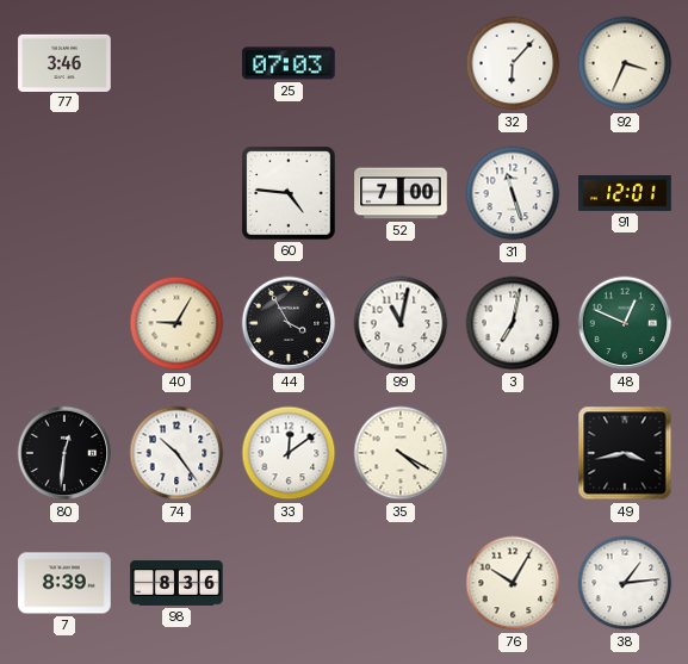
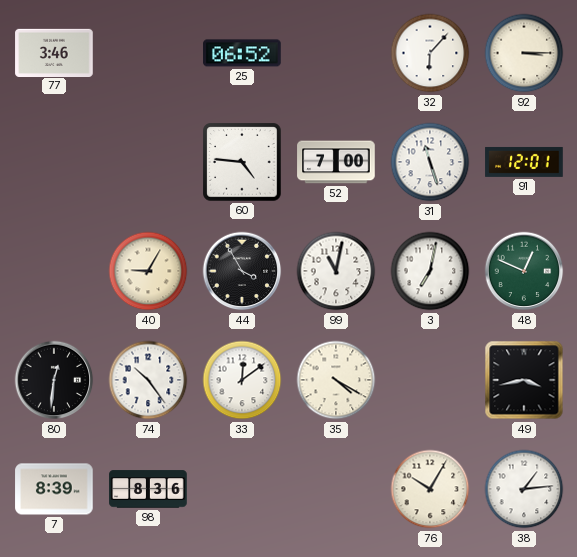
25: 07:03 -> 06:52 (242, 53)
92: 3:34 -> 3:15 (524, 53)
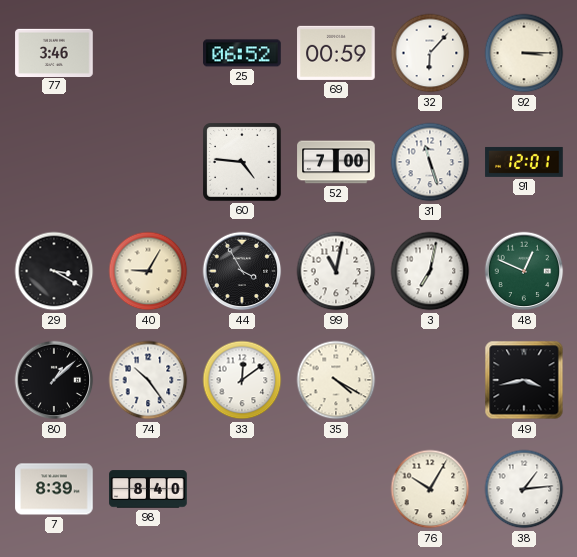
69: none -> 00:59 (336, 53)
29: none -> 3:20 (54, 271)
80: 12:31 -> 1:08 (54, 380)
98: 8:36 -> 8:40 (148, 489)
